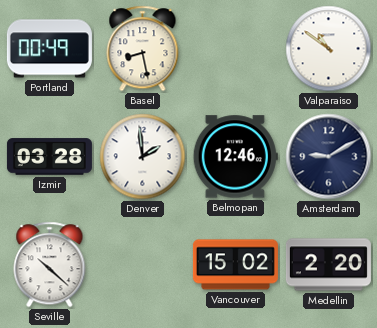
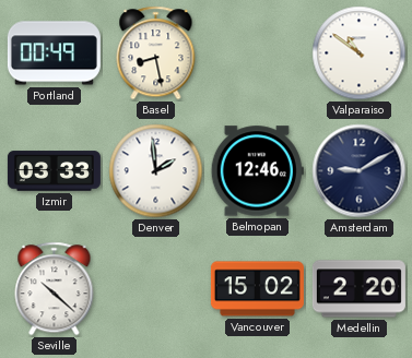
Izmir: 03:28 -> 03:33 (54, 171)
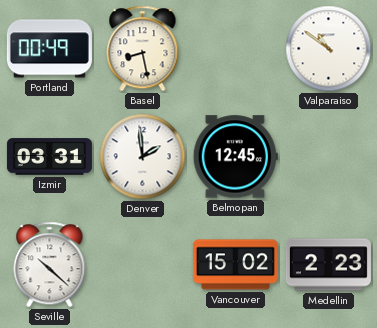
Izmir: 03:33 -> 03:31 (49, 157)
Belmopan: 12:46 -> 12:45 (235, 157)
Amsterdam: 9:10 -> none (360, 171)
Medellin: 2:20 -> 2:23 (328, 265)
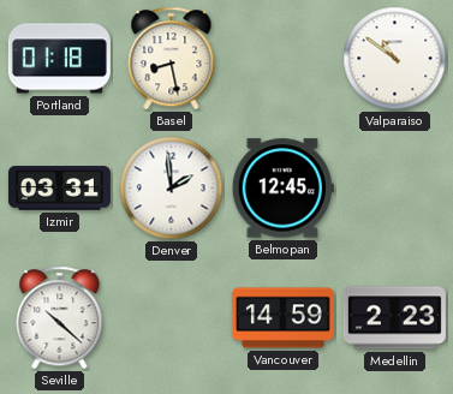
Portland: 00:49 -> 01:18 (59, 59)
Vancouver: 15:02 -> 14:59 (282, 318)
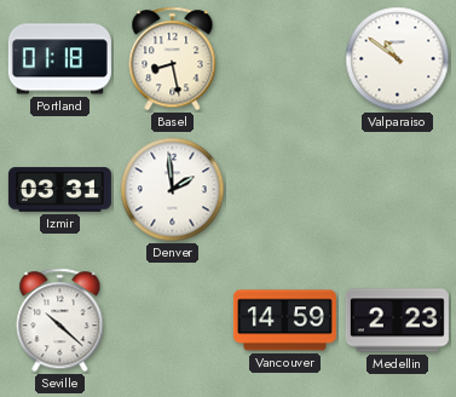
Belmopan: 12:45 -> none (282, 189)
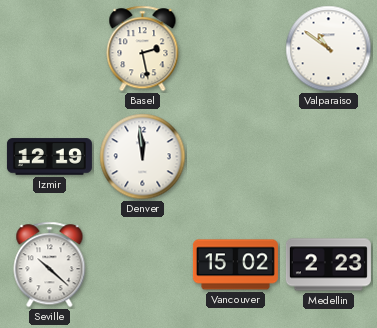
Portland: 01:18 -> none (59, 59)
Basel: 8:28 -> 2:28 (143, 49)
Izmir: 03:31 -> 12:19 (49, 157)
Denver: 1:59 -> 11:59 (143, 157)
Vancouver: 14:59 -> 15:02 (235, 265)
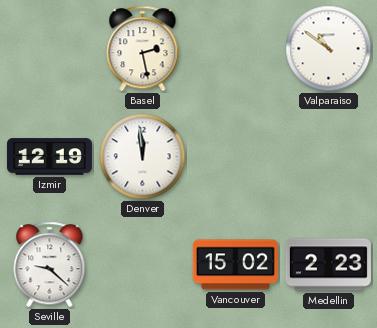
Seville: 10:22 -> 9:22 (50, 265)
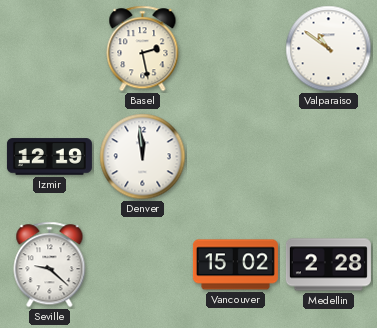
Medellin: 2:23 -> 2:28 (328, 265)
